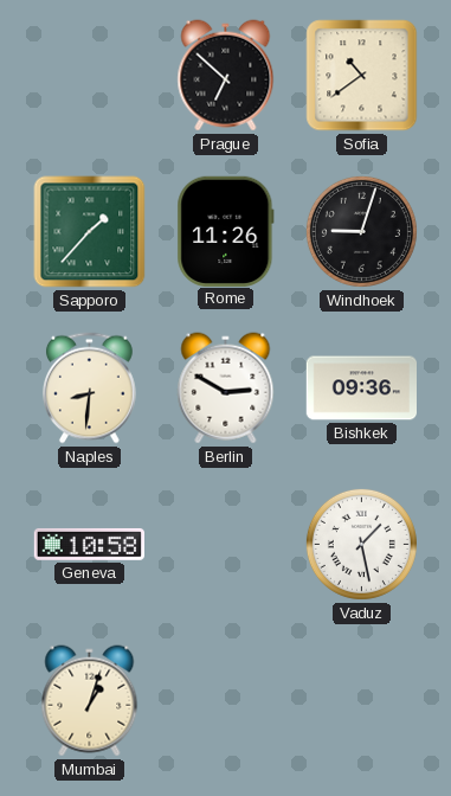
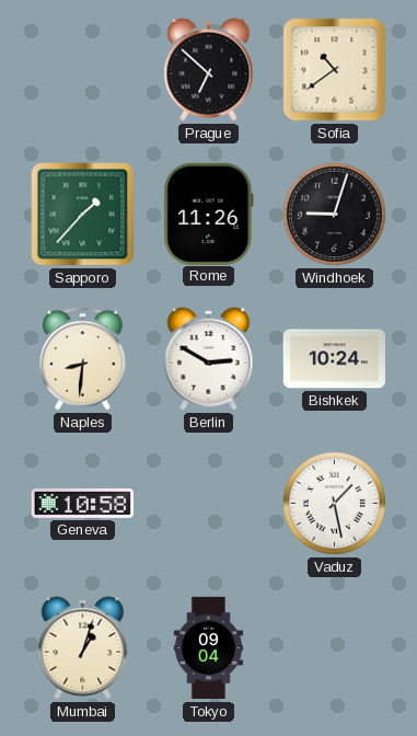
Bishkek: 09:36 -> 10:24 (334, 359)
Tokyo: none -> 09:04 (208, 648)
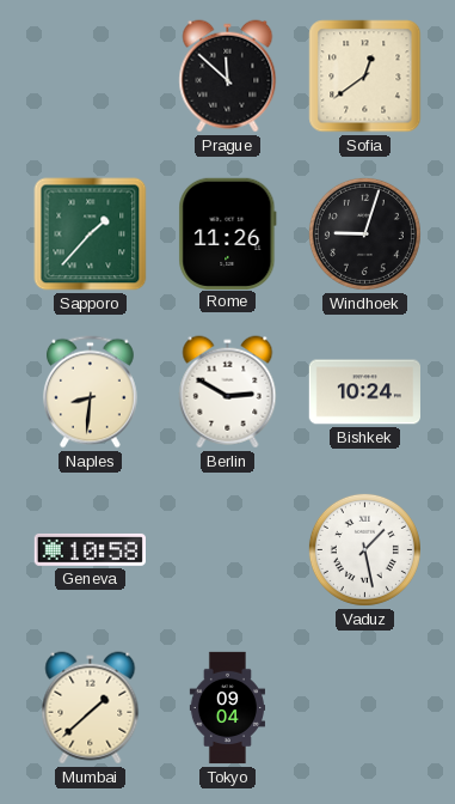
Prague: 6:52 -> 11:52 (228, 77)
Sofia: 10:39 -> 12:39 (365, 77)
Mumbai: 1:03 -> 1:38 (91, 708)
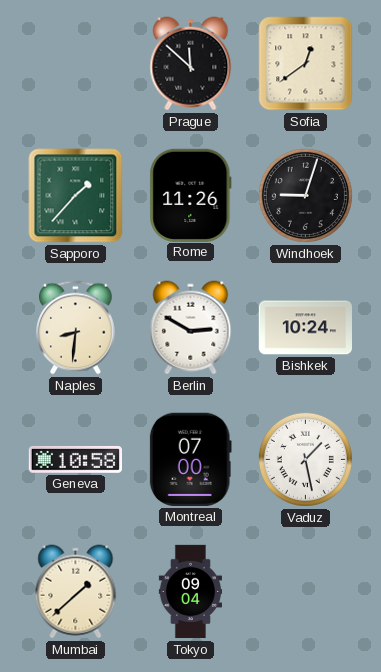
Montreal: none -> 07:00 (190, 459)
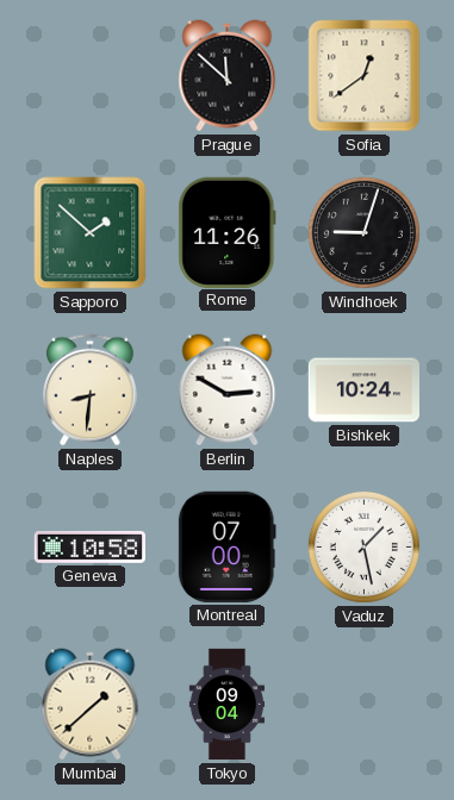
Sapporo: 1:37 -> 1:52 (91, 233)
